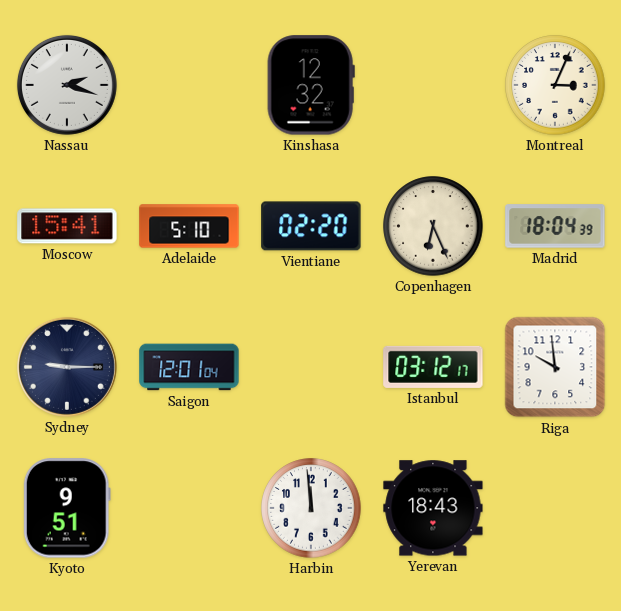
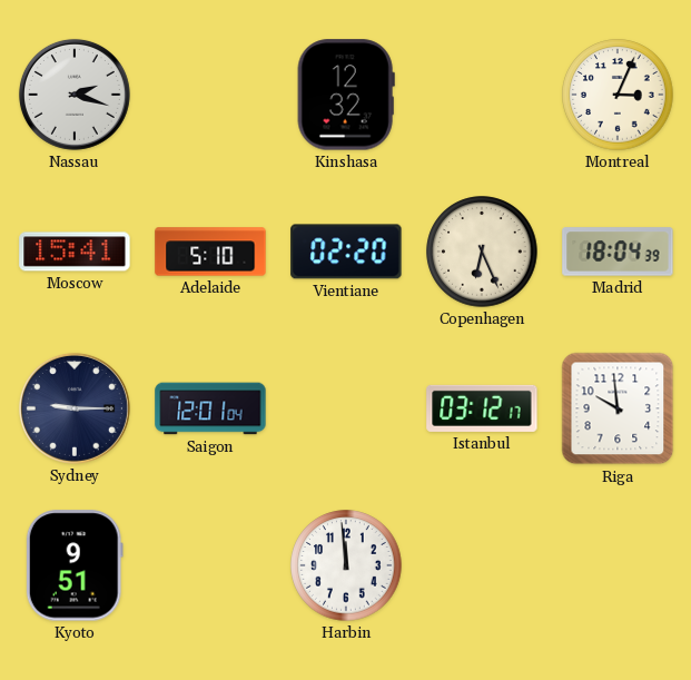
Yerevan: 18:43 -> none (433, 508)
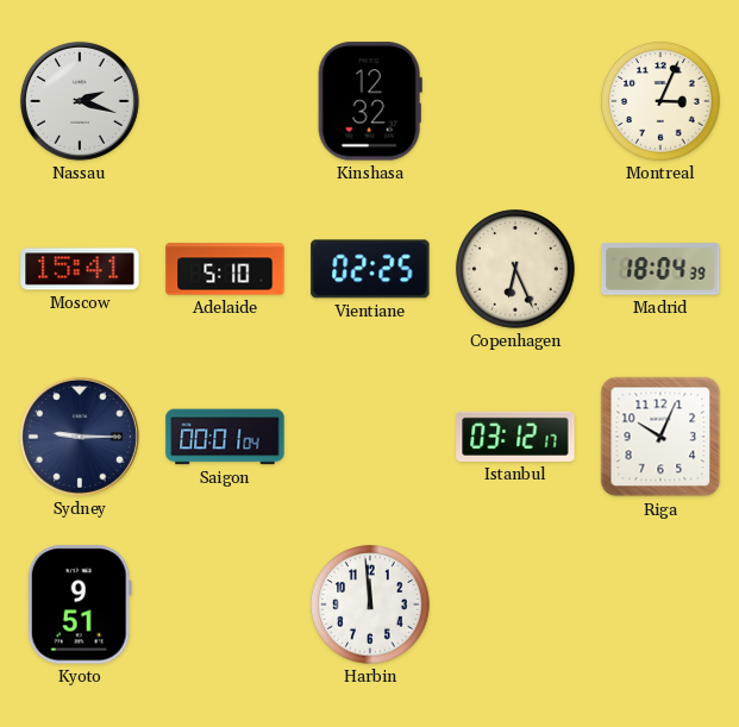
Vientiane: 02:20 -> 02:25 (370, 269)
Saigon: 12:01 -> 00:01 (225, 437)
Riga: 9:59 -> 10:04 (660, 437)
